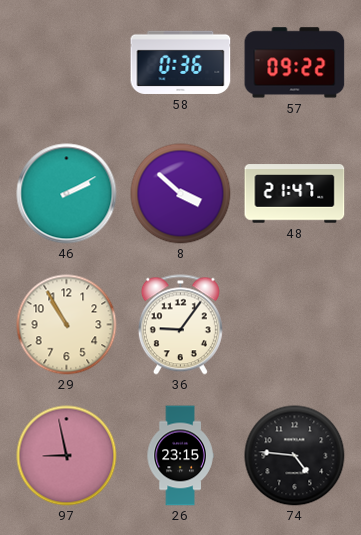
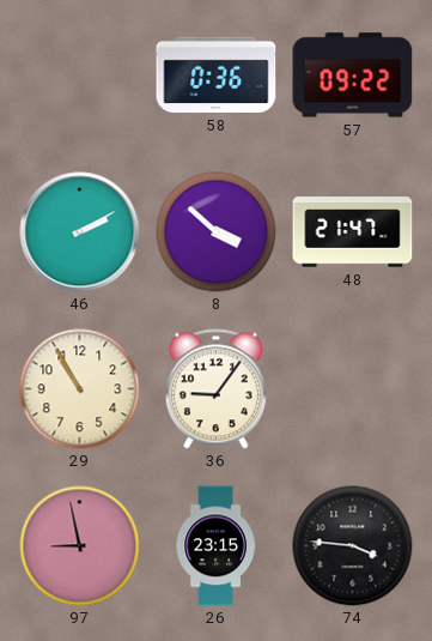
74: 4:46 -> 3:46 (353, 546)
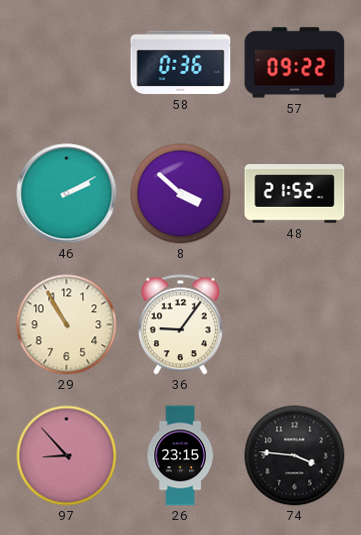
48: 21:47 -> 21:52 (295, 194)
97: 8:58 -> 8:53 (67, 456)
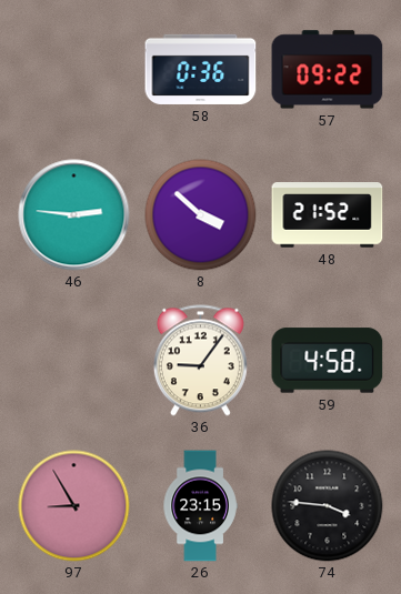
46: 2:10 -> 2:46 (74, 215)
29: 10:55 -> none (67, 325)
59: none -> 4:58 (328, 361)
97: 8:53 -> 8:55 (74, 506)
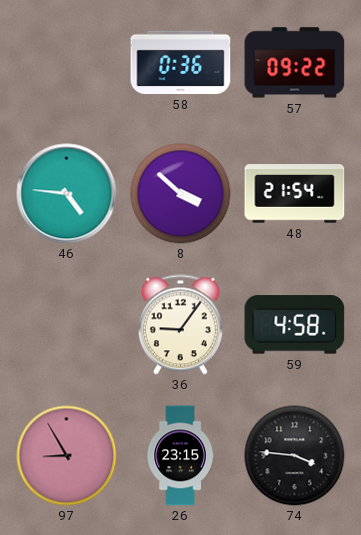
46: 2:46 -> 4:46 (67, 194)
48: 21:52 -> 21:54 (295, 194)
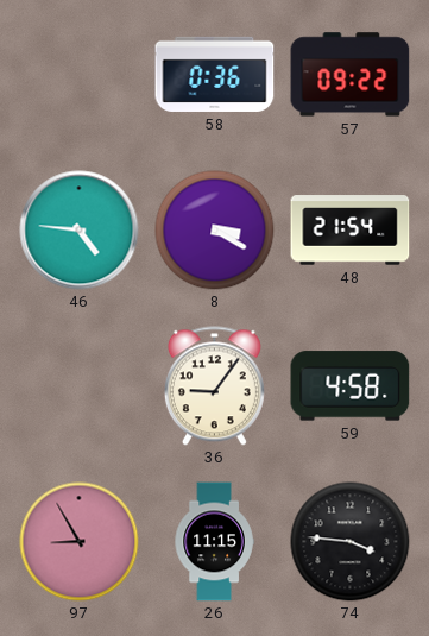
8: 3:52 -> 3:20 (215, 231)
26: 23:15 -> 11:15 (214, 542)
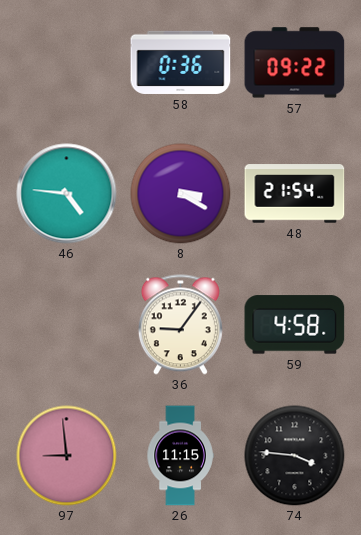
97: 8:55 -> 8:59 (67, 456)
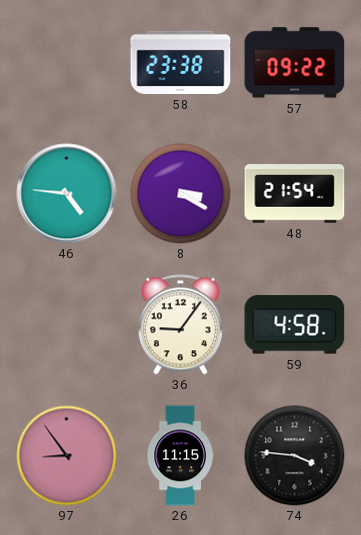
58: 0:36 -> 23:38 (181, 62)
97: 8:59 -> 8:54 (67, 456)
